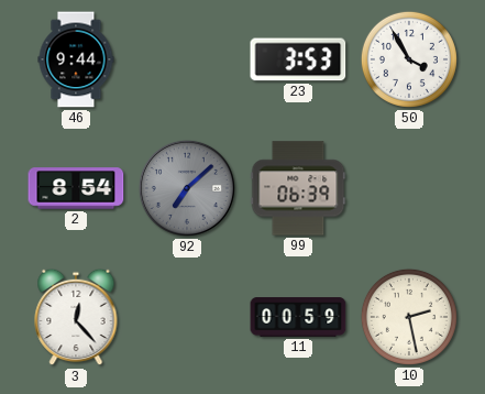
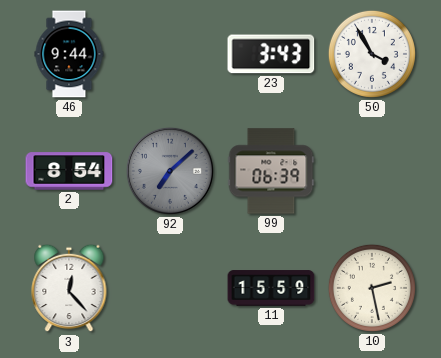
23: 3:53 -> 3:43 (271, 54)
11: 00:59 -> 15:59 (271, 288)
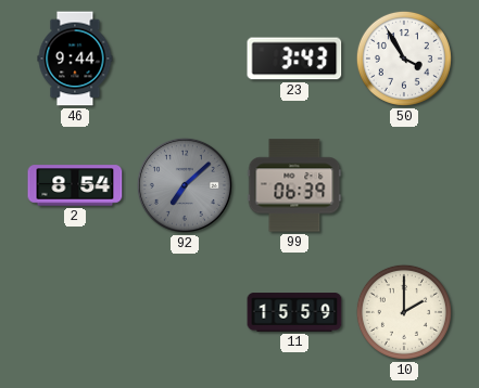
3: 12:23 -> none (69, 288)
10: 2:28 -> 2:00 (404, 312)
